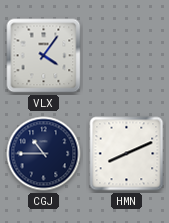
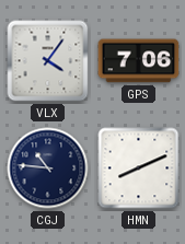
GPS: none -> 7:06 (139, 61)
CGJ: 10:45 -> 10:46 (48, 169)
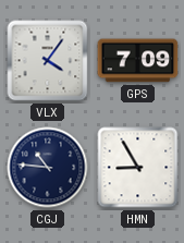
GPS: 7:06 -> 7:09 (138, 61)
HMN: 8:11 -> 8:55 (138, 168)
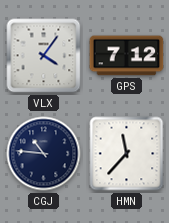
GPS: 7:09 -> 7:12 (127, 56)
HMN: 8:55 -> 11:37 (127, 154)
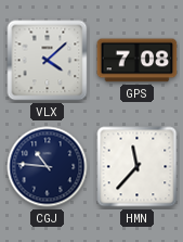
VLX: 4:06 -> 4:08 (48, 61)
GPS: 7:12 -> 7:08 (138, 61)
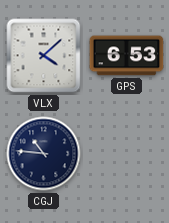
GPS: 7:08 -> 6:53 (127, 56)
HMN: 11:37 -> none (138, 167)
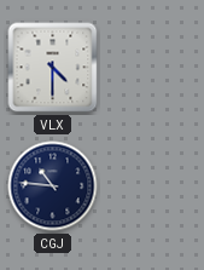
VLX: 4:08 -> 4:30 (53, 68)
GPS: 6:53 -> none (127, 56)
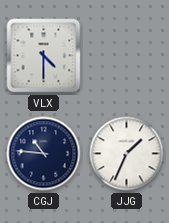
JJG: none -> 1:34 (127, 154)
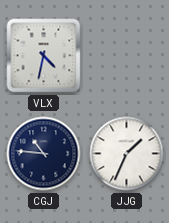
VLX: 4:30 -> 4:32 (44, 56)
